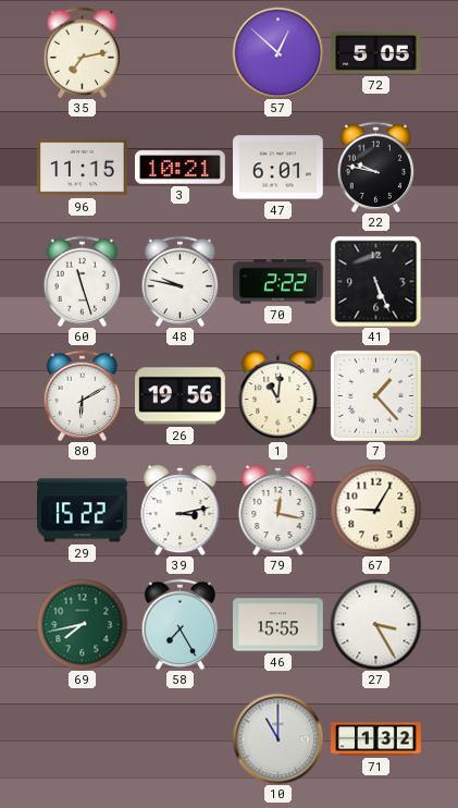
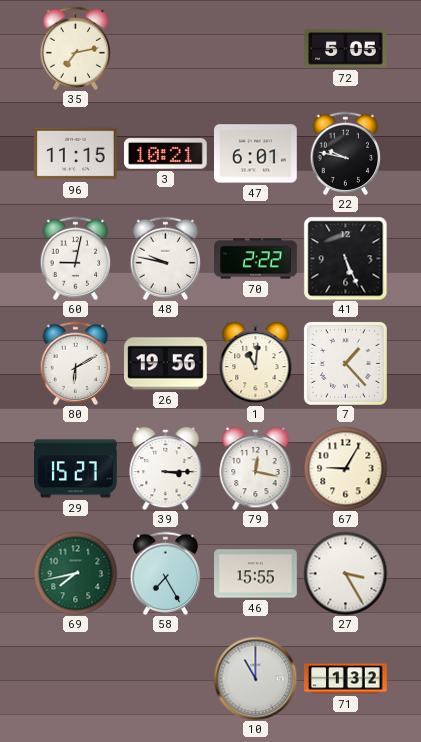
57: 12:52 -> none (277, 52)
60: 11:27 -> 9:02 (76, 258)
29: 15:22 -> 15:27 (76, 469)
39: 3:13 -> 3:15 (166, 468)
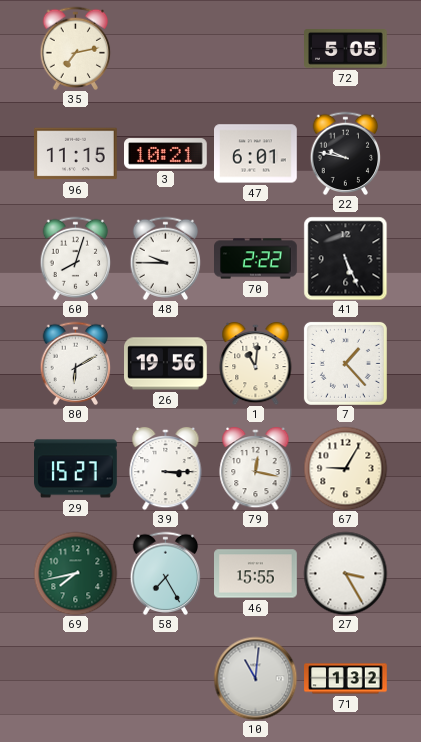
60: 9:02 -> 8:03 (76, 258)
48: 9:47 -> 9:45 (166, 258)
10: 11:00 -> 11:01 (255, 678)
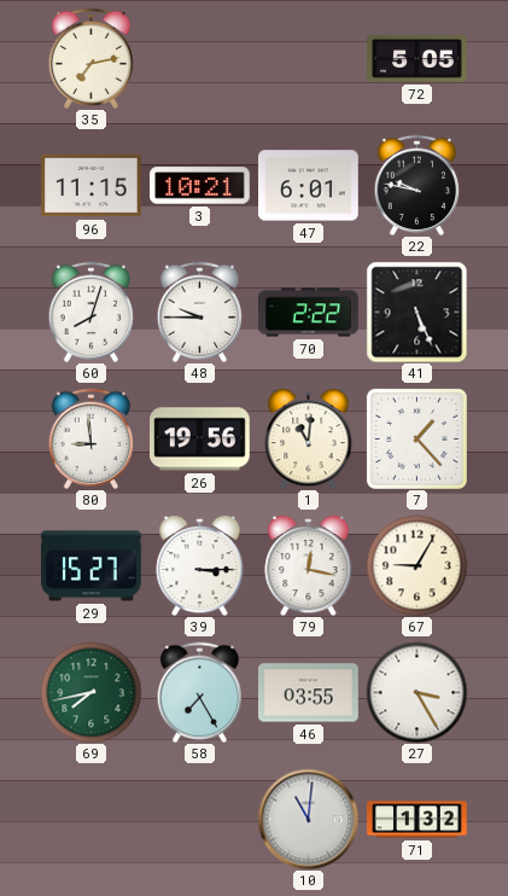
80: 6:10 -> 8:59 (92, 438)
46: 15:55 -> 03:55 (309, 693)
